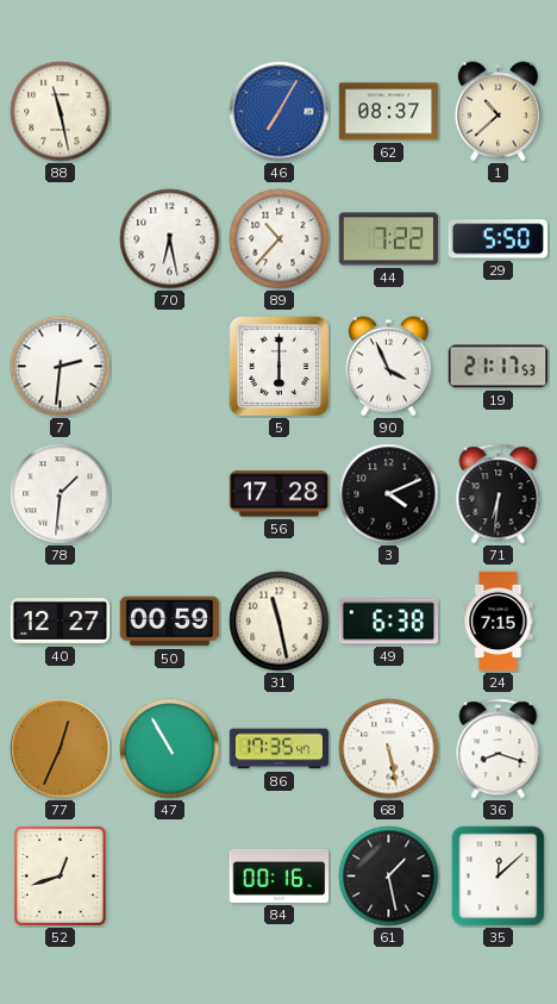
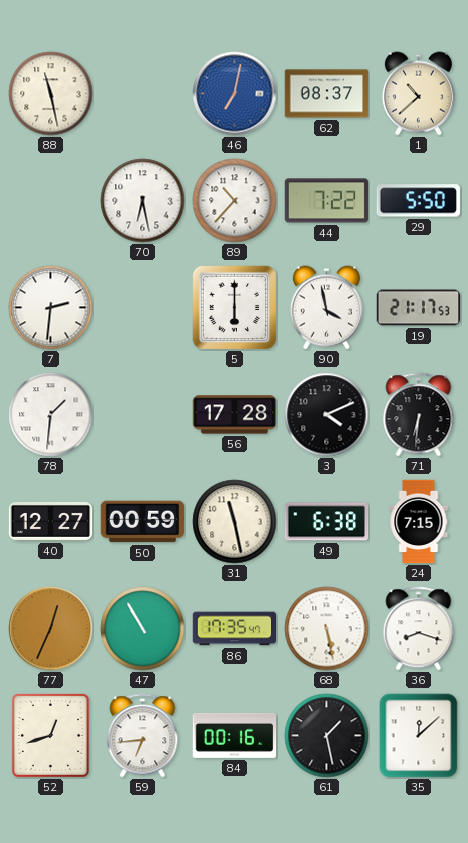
46: 7:05 -> 7:02 (235, 94)
90: 3:56 -> 3:58 (326, 308)
59: none -> 6:44 (143, 736)
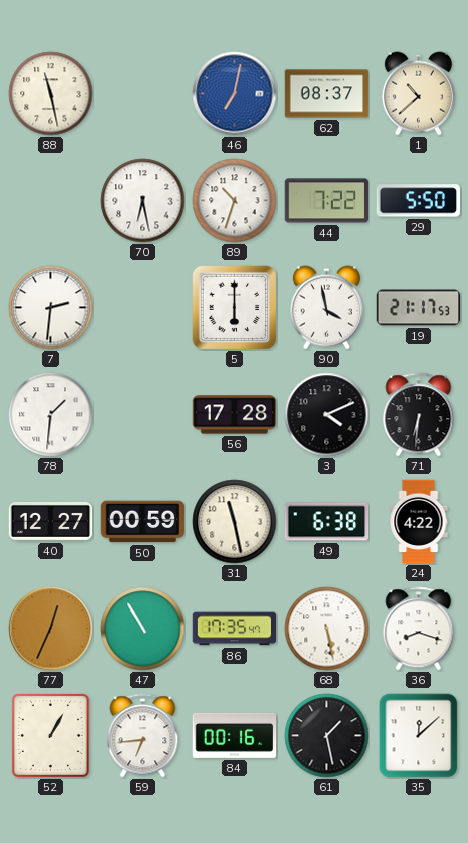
89: 10:37 -> 10:33 (235, 201)
24: 7:15 -> 4:22 (419, 522)
52: 12:42 -> 1:05 (50, 735)
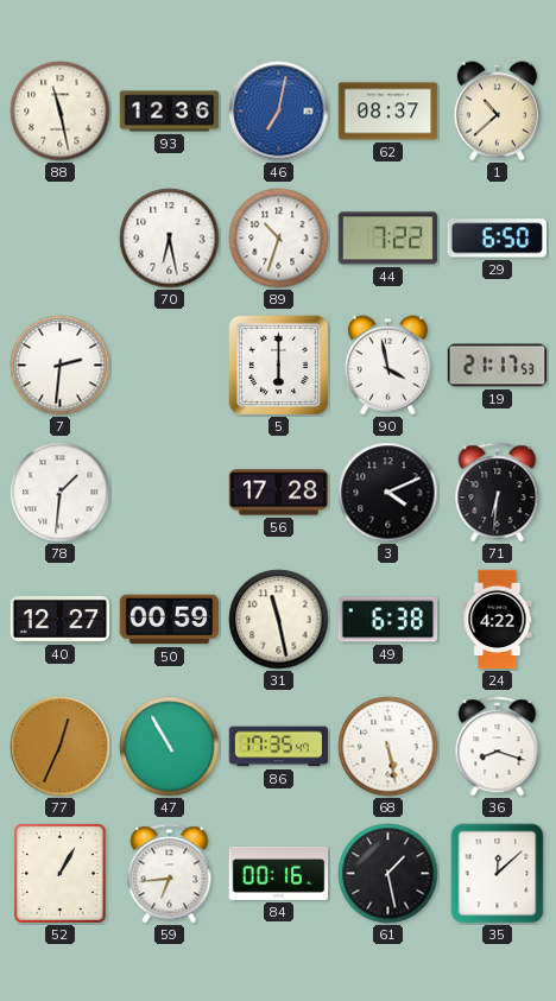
93: none -> 12:36 (170, 112)
29: 5:50 -> 6:50 (497, 239)
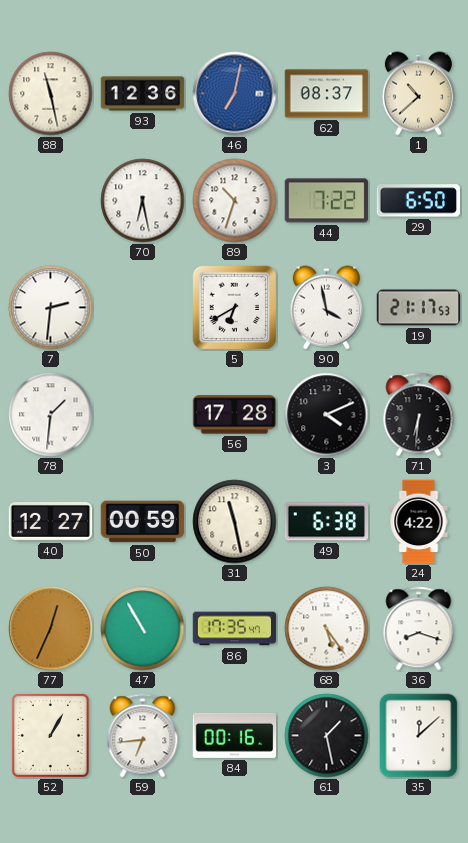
5: 6:00 -> 6:40 (234, 307)
68: 5:28 -> 5:24 (327, 629)
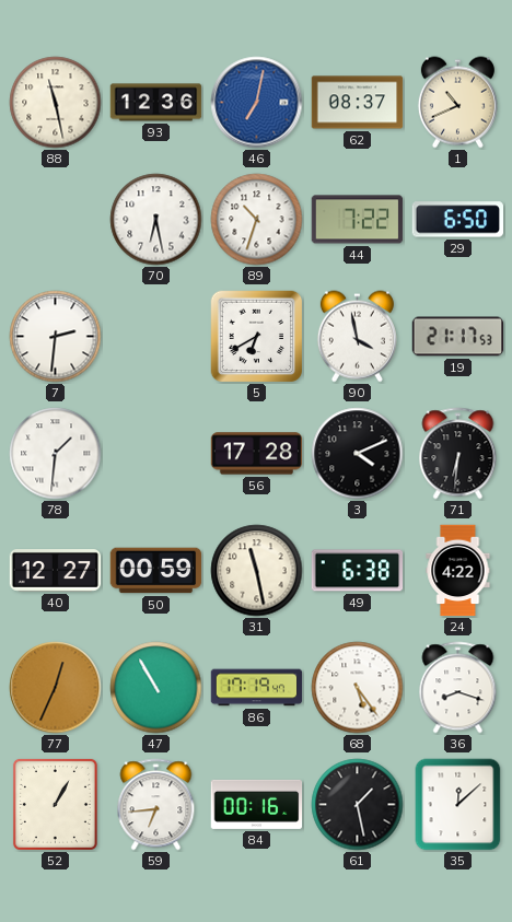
1: 10:38 -> 10:41 (457, 103)
86: 17:35 -> 17:19 (257, 688)
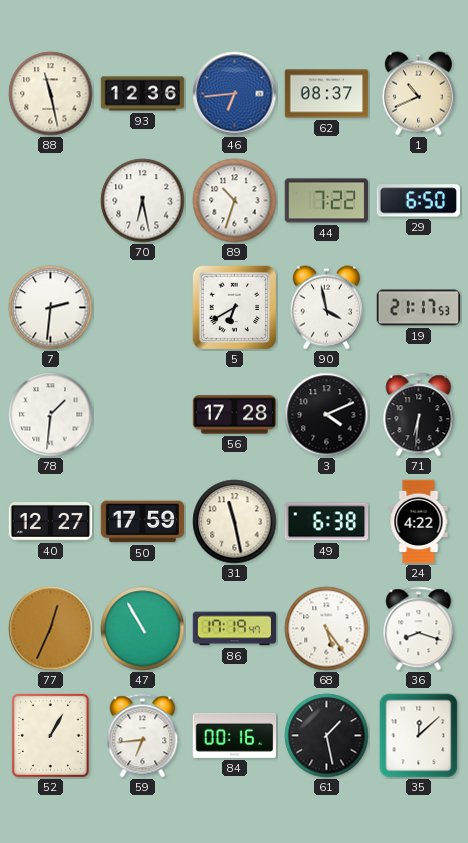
46: 7:02 -> 6:44 (235, 94)
50: 00:59 -> 17:59 (143, 522)
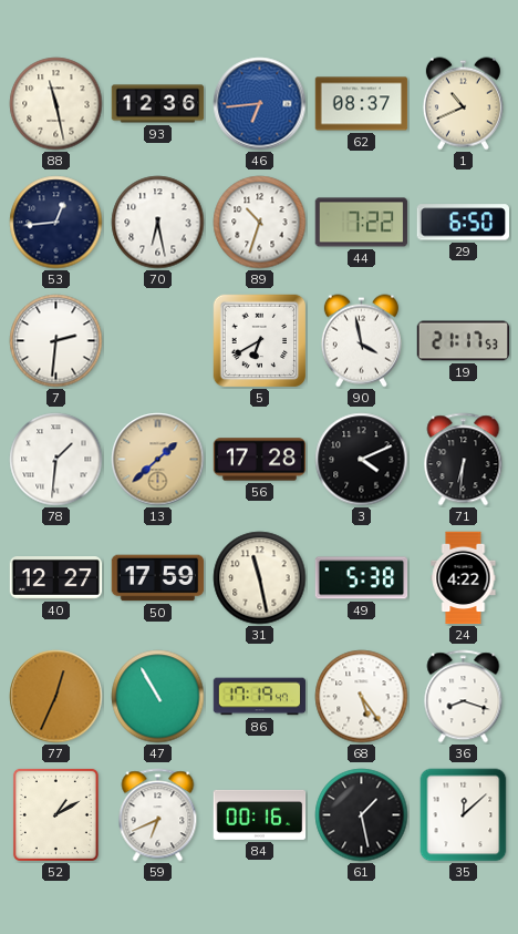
53: none -> 12:44 (56, 223)
13: none -> 1:38 (158, 460)
49: 6:38 -> 5:38 (362, 578)
52: 1:05 -> 1:10 (55, 814)
59: 6:44 -> 6:41 (158, 815)
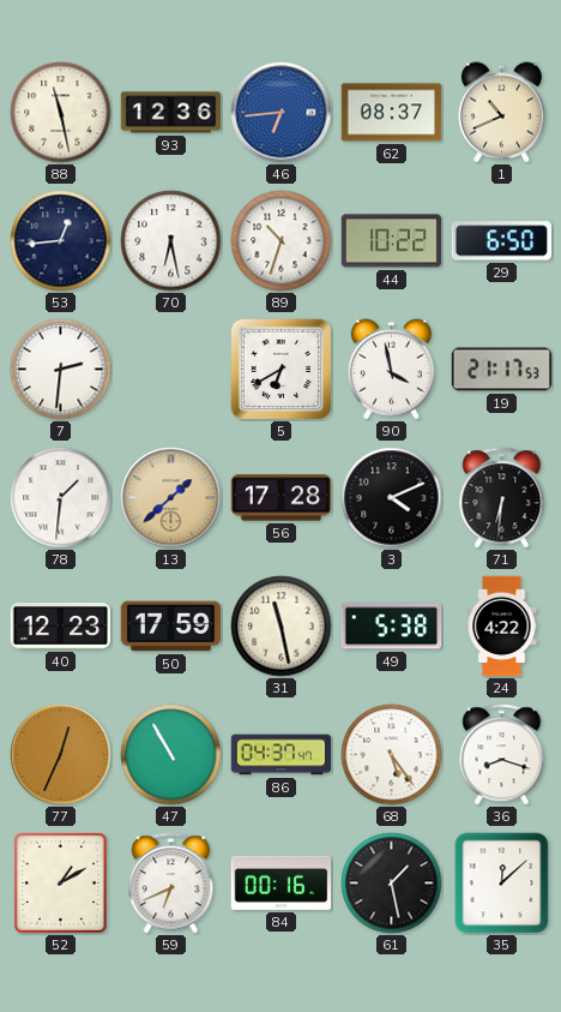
44: 7:22 -> 10:22 (392, 241)
40: 12:27 -> 12:23 (61, 627)
86: 17:19 -> 04:37 (282, 755)
